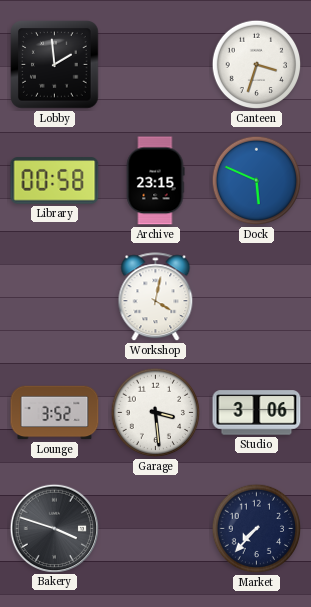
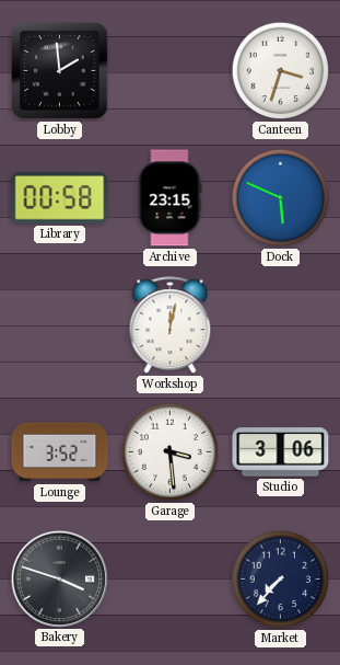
Workshop: 4:02 -> 12:02 (171, 325)
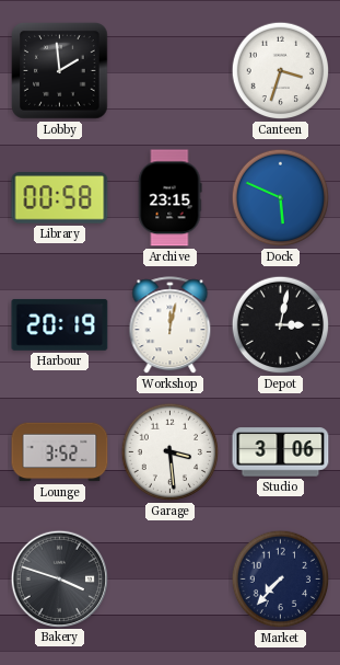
Harbour: none -> 20:19 (60, 324)
Depot: none -> 3:02 (281, 325)
